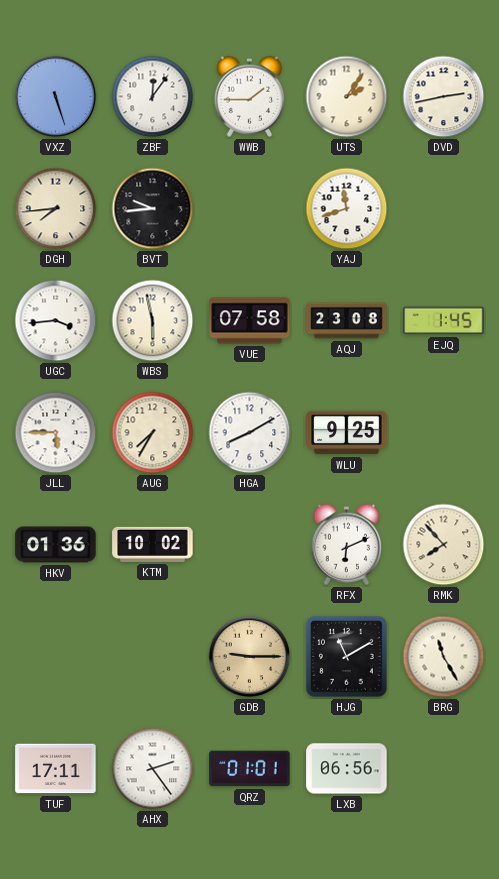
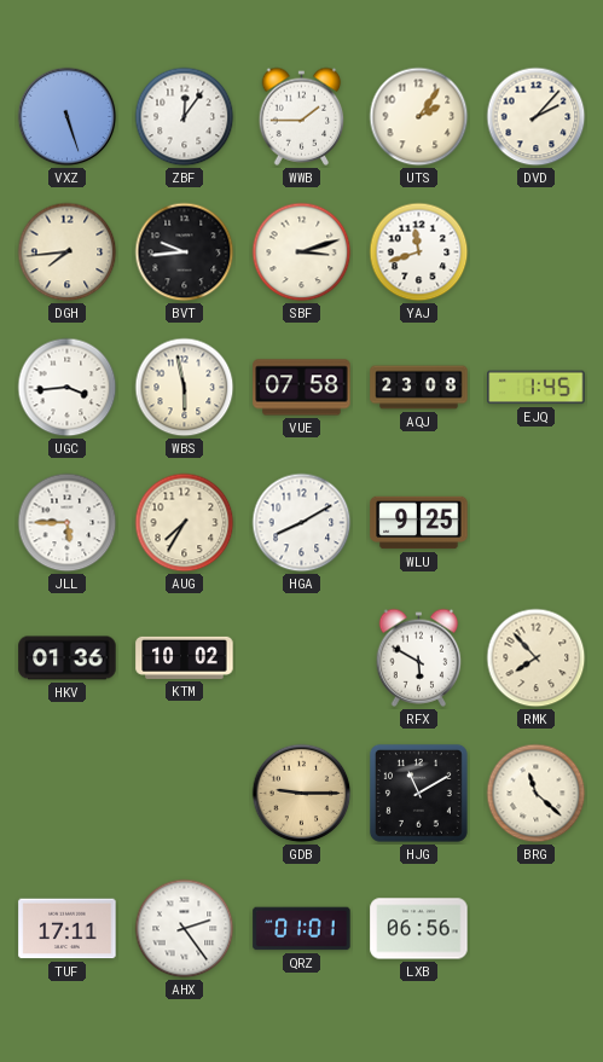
DVD: 2:43 -> 2:07 (537, 117)
SBF: none -> 3:12 (302, 253)
RFX: 6:11 -> 5:50 (419, 657)
BRG: 11:25 -> 11:22 (537, 794)
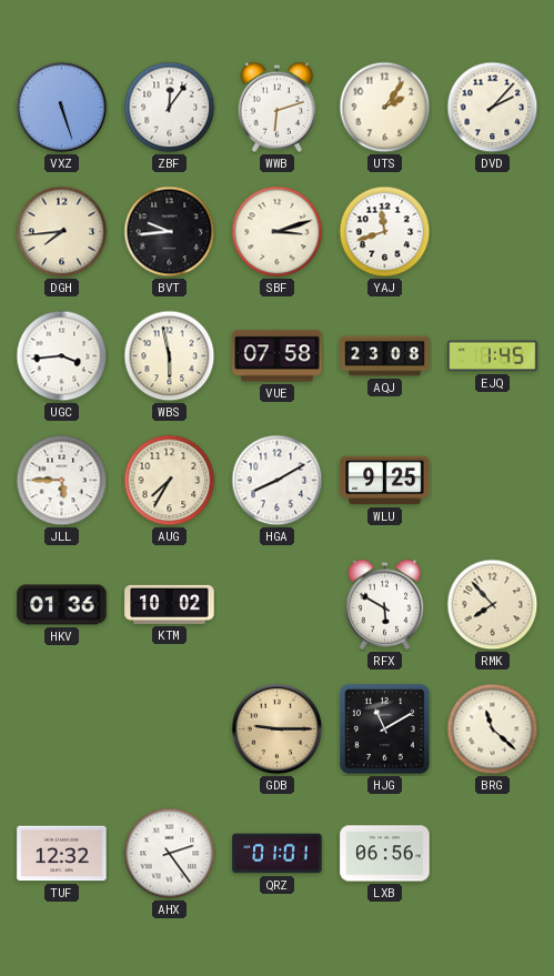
WWB: 1:45 -> 6:12 (278, 107)
TUF: 17:11 -> 12:32 (62, 854)
